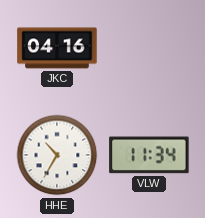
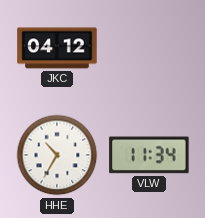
JKC: 04:16 -> 04:12 (57, 48)
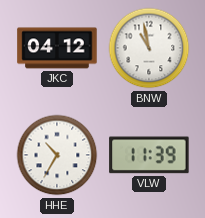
BNW: none -> 10:58 (149, 48)
VLW: 11:34 -> 11:39 (149, 155)
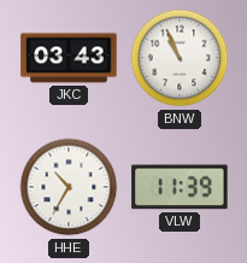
JKC: 04:12 -> 03:43 (69, 58)
BNW: 10:58 -> 10:56 (180, 58)
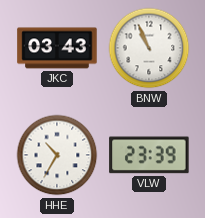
VLW: 11:39 -> 23:39 (149, 155)
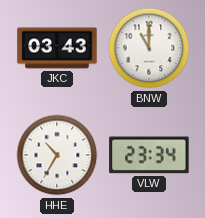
BNW: 10:56 -> 11:00 (149, 48)
VLW: 23:39 -> 23:34 (149, 155)
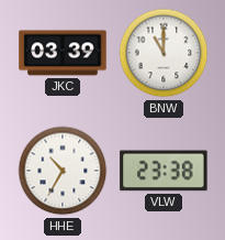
JKC: 03:43 -> 03:39 (63, 53)
VLW: 23:34 -> 23:38 (164, 171)
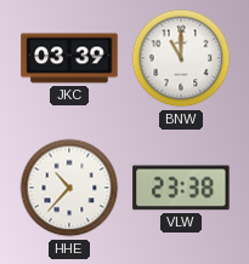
HHE: 10:35 -> 10:37 (69, 188)
